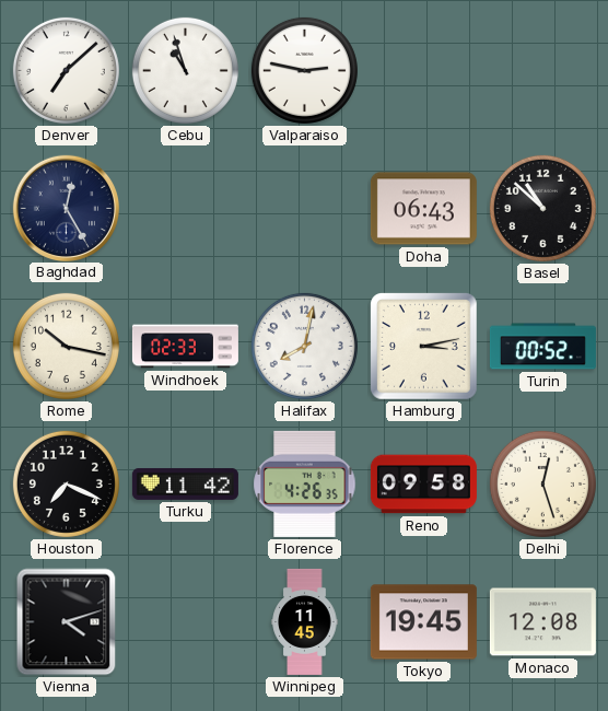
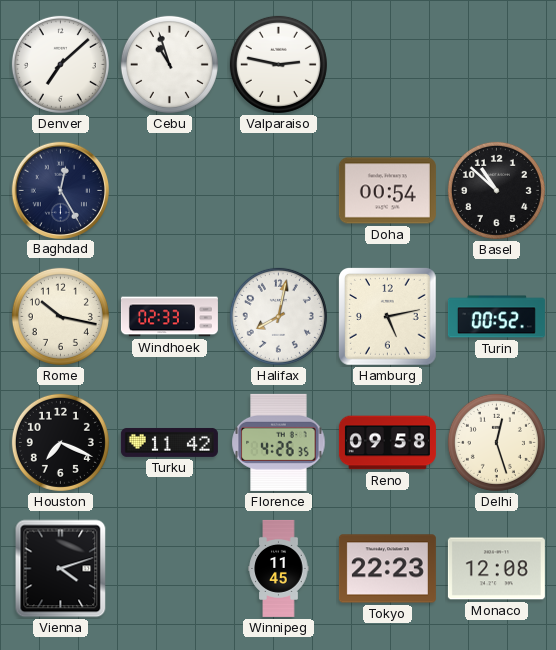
Doha: 06:43 -> 00:54 (387, 191)
Hamburg: 3:13 -> 5:13 (388, 317)
Tokyo: 19:45 -> 22:23 (387, 569)
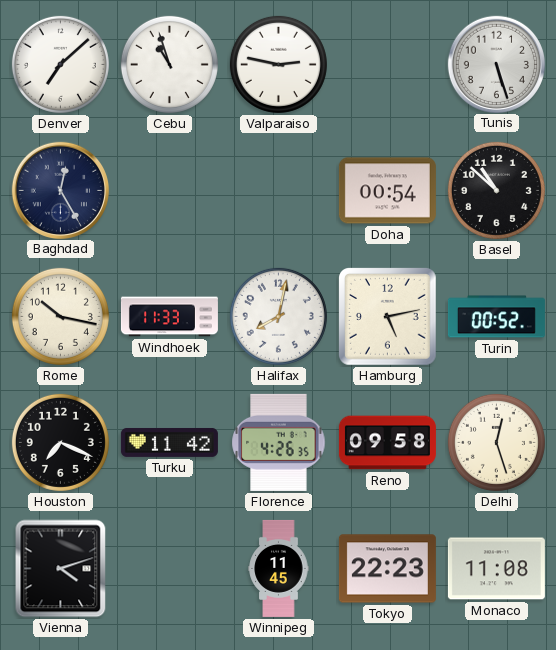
Tunis: none -> 5:27 (496, 64)
Windhoek: 02:33 -> 11:33 (169, 317)
Monaco: 12:08 -> 11:08 (496, 569)
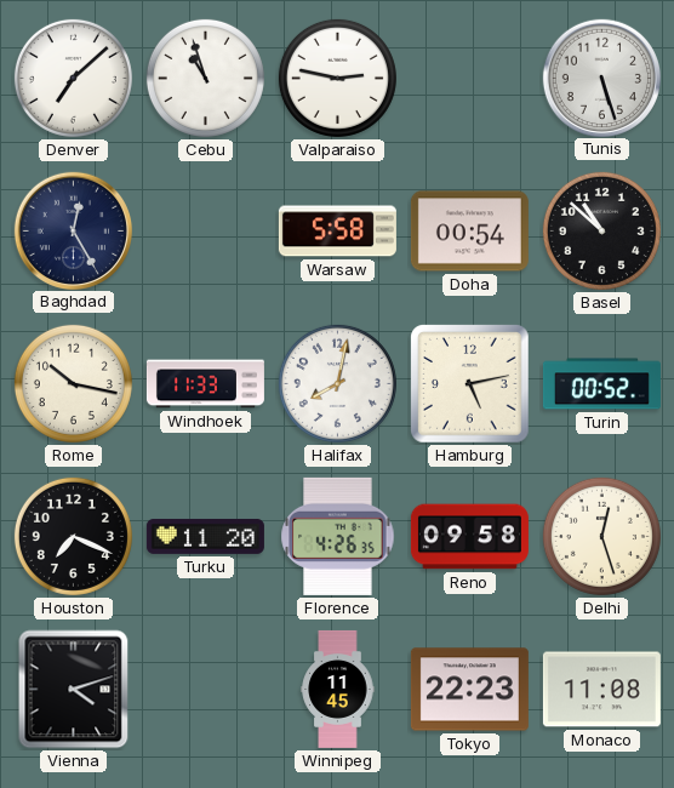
Warsaw: none -> 5:58 (337, 232)
Turku: 11:42 -> 11:20 (205, 536)
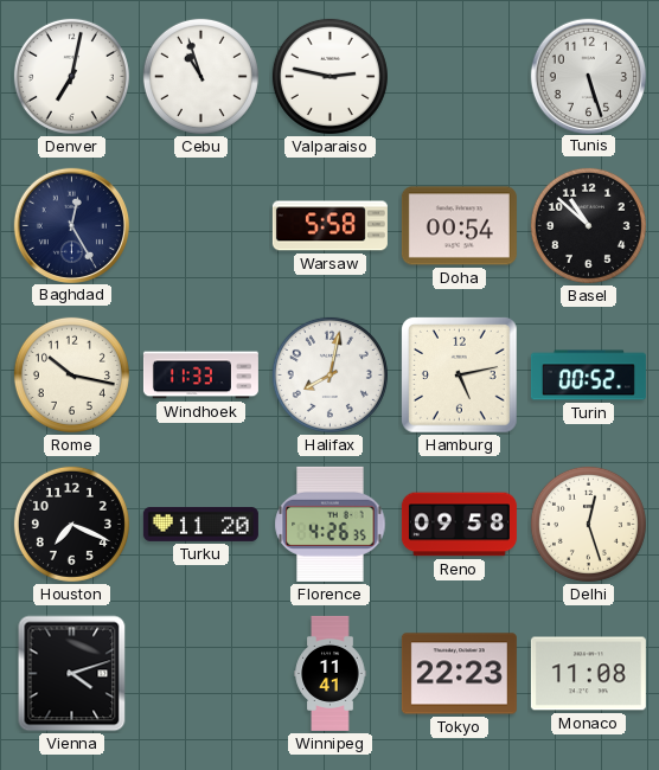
Denver: 7:08 -> 7:02 (71, 76)
Winnipeg: 11:45 -> 11:41 (331, 673)
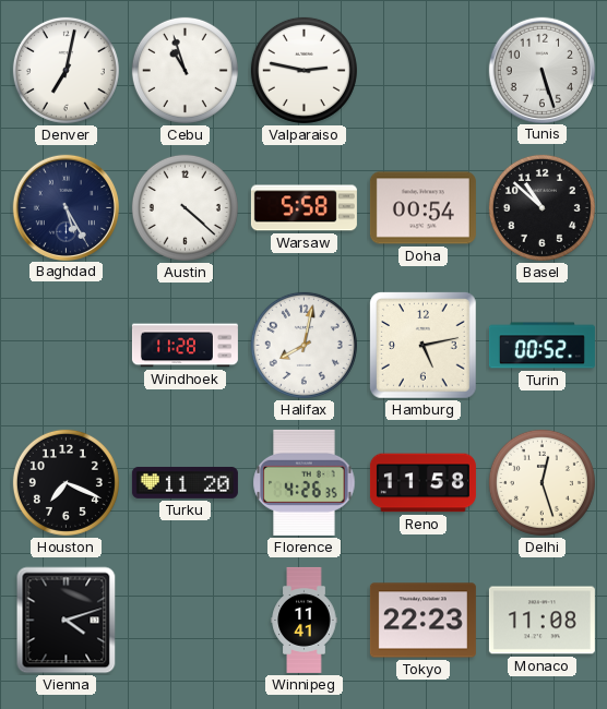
Baghdad: 12:25 -> 5:25 (66, 207)
Austin: none -> 4:22 (185, 207)
Rome: 10:17 -> none (71, 374)
Windhoek: 11:33 -> 11:28 (185, 346)
Reno: 09:58 -> 11:58 (422, 483)
